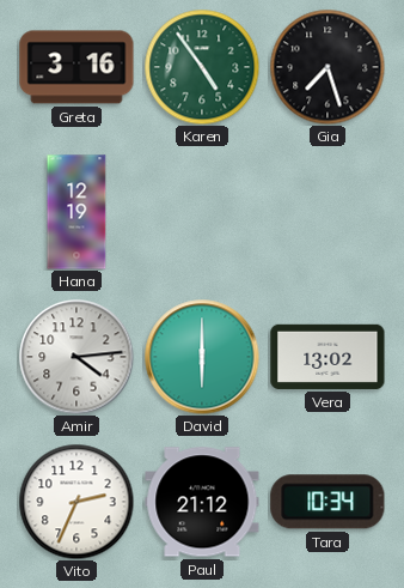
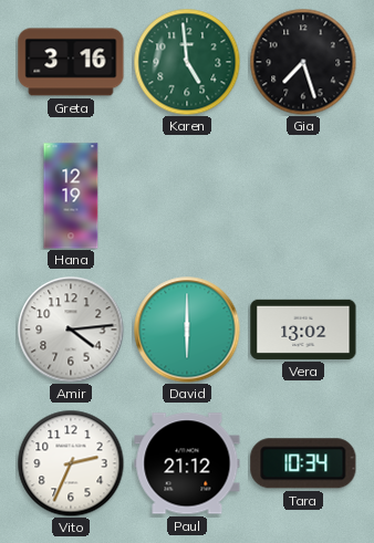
Karen: 4:54 -> 4:59 (187, 62)
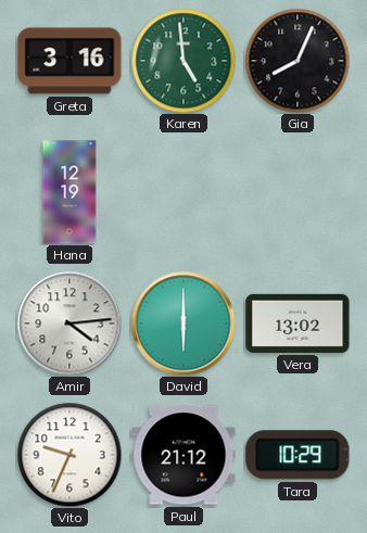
Gia: 7:27 -> 8:04 (298, 61)
Vito: 2:34 -> 9:34 (69, 455)
Tara: 10:34 -> 10:29 (298, 455)
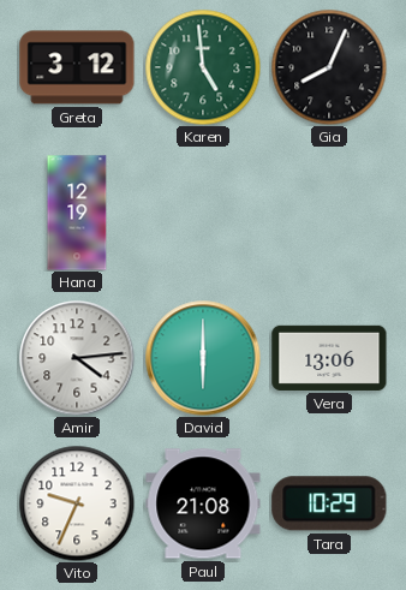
Greta: 3:16 -> 3:12 (77, 67)
Vera: 13:02 -> 13:06 (329, 358)
Paul: 21:12 -> 21:08 (203, 503)
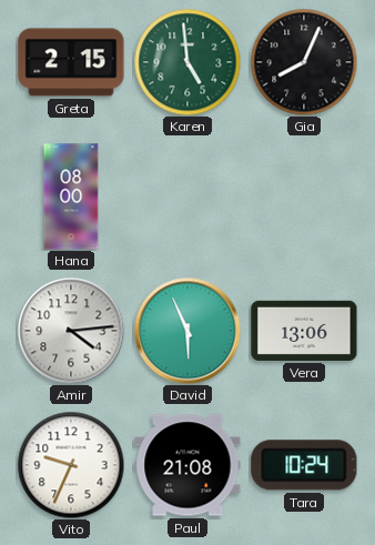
Greta: 3:12 -> 2:15 (71, 62)
Hana: 12:19 -> 08:00 (71, 196)
David: 6:00 -> 5:56 (187, 331)
Tara: 10:29 -> 10:24 (304, 465)
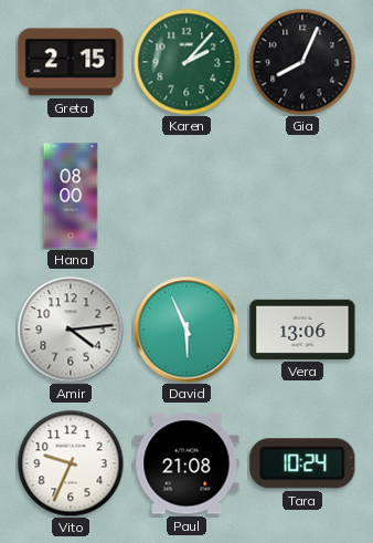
Karen: 4:59 -> 2:07 (186, 62)
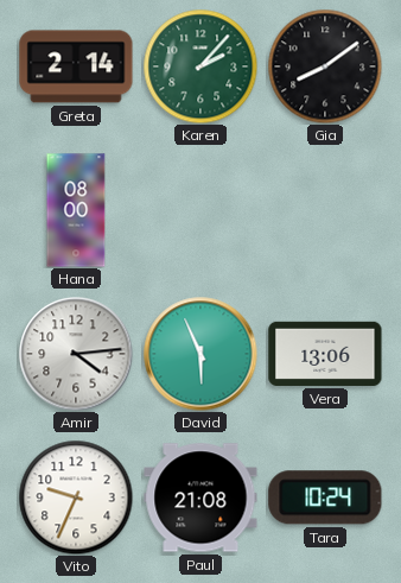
Greta: 2:15 -> 2:14 (76, 66)
Gia: 8:04 -> 8:09 (325, 66)
